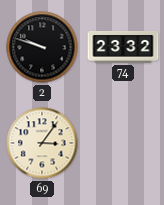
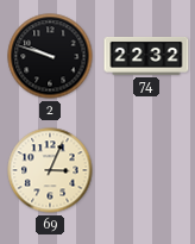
74: 23:32 -> 22:32 (146, 56)
69: 3:06 -> 3:04 (50, 170)
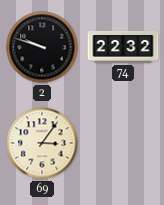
69: 3:04 -> 3:06 (42, 143)
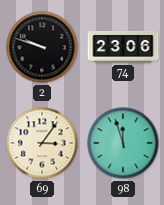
74: 22:32 -> 23:06 (123, 47)
98: none -> 11:57 (123, 143)
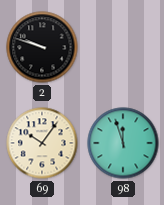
74: 23:06 -> none (123, 47)
69: 3:06 -> 10:06 (42, 143)
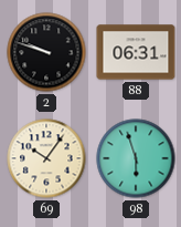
88: none -> 06:31 (136, 52)
98: 11:57 -> 5:57 (136, 158)
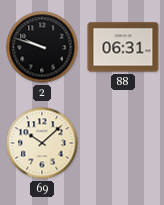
69: 10:06 -> 10:08 (42, 143)
98: 5:57 -> none (136, 158)
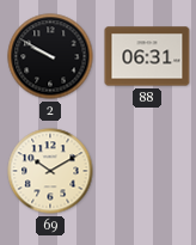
2: 9:48 -> 9:50 (50, 56)
69: 10:08 -> 10:10 (50, 171)
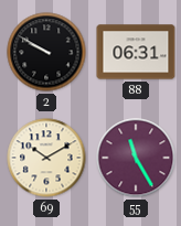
55: none -> 11:25 (136, 158)
